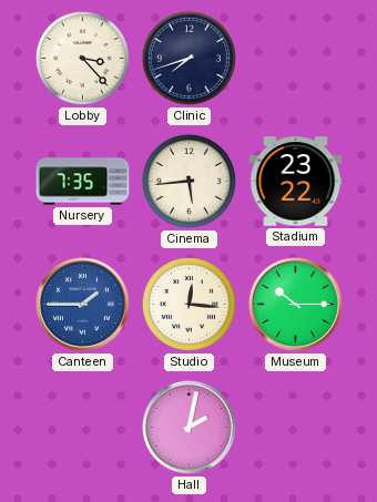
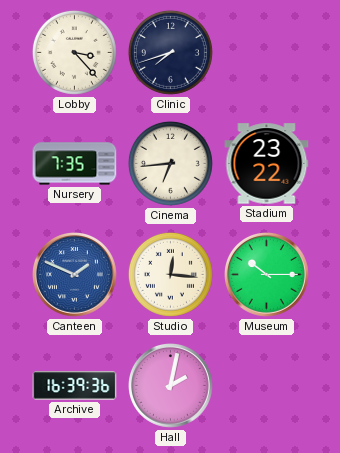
Cinema: 5:44 -> 6:44 (170, 163)
Canteen: 1:45 -> 1:49 (75, 275)
Archive: none -> 16:39 (75, 386)
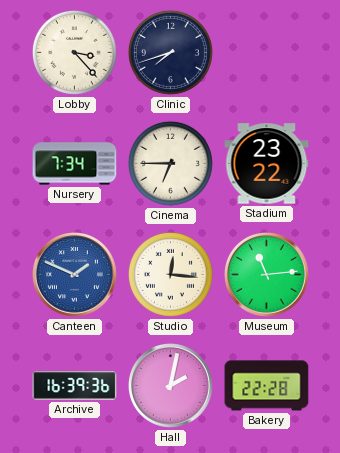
Nursery: 7:35 -> 7:34 (75, 164)
Cinema: 6:44 -> 6:45 (170, 163)
Museum: 10:15 -> 11:14 (267, 275)
Bakery: none -> 22:28 (267, 386)
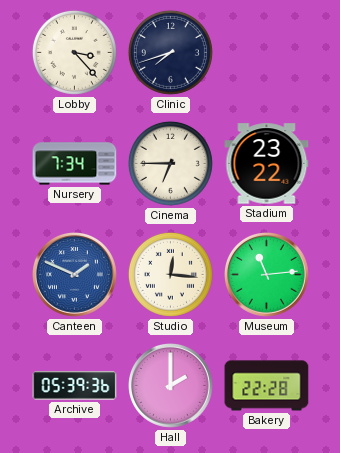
Archive: 16:39 -> 05:39 (75, 386)
Hall: 2:02 -> 2:00 (171, 386)
